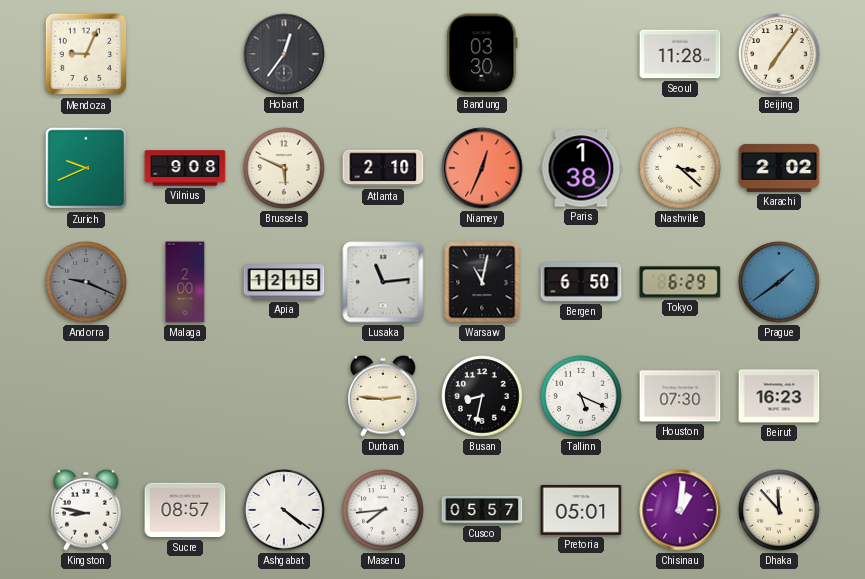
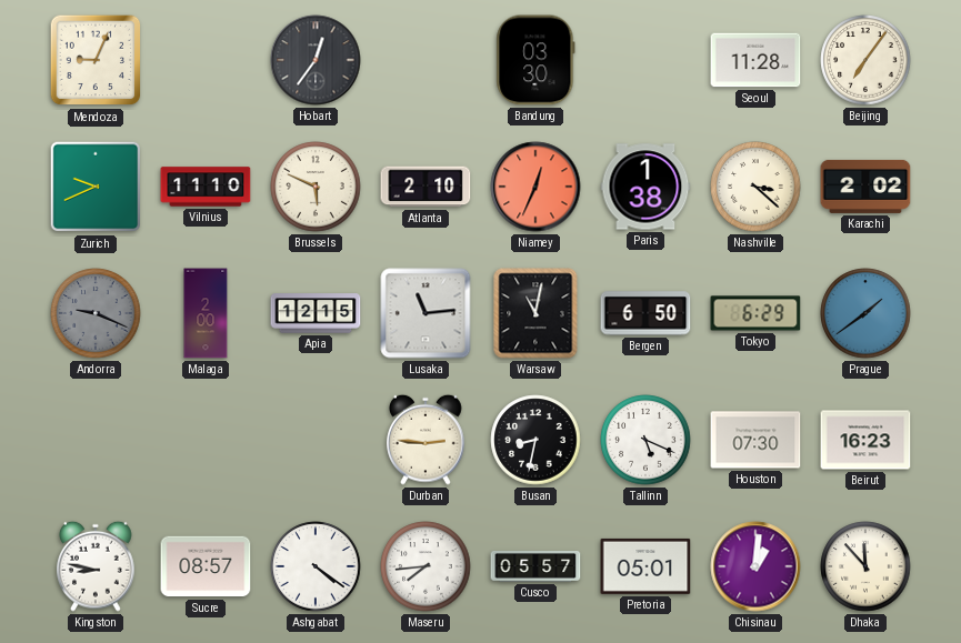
Vilnius: 9:08 -> 11:10 (206, 187)
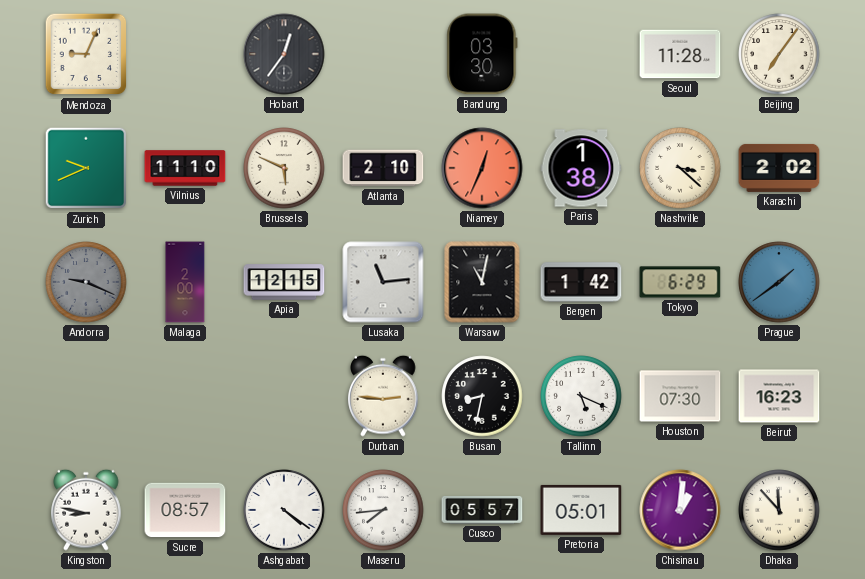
Bergen: 6:50 -> 1:42 (581, 282)
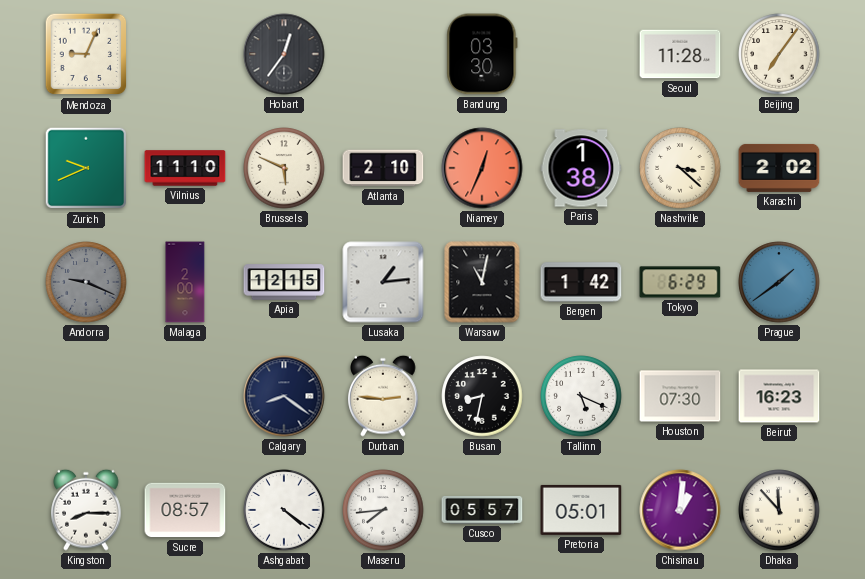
Lusaka: 11:14 -> 1:14 (383, 282)
Calgary: none -> 8:21 (284, 396)
Kingston: 8:47 -> 8:15 (86, 510)
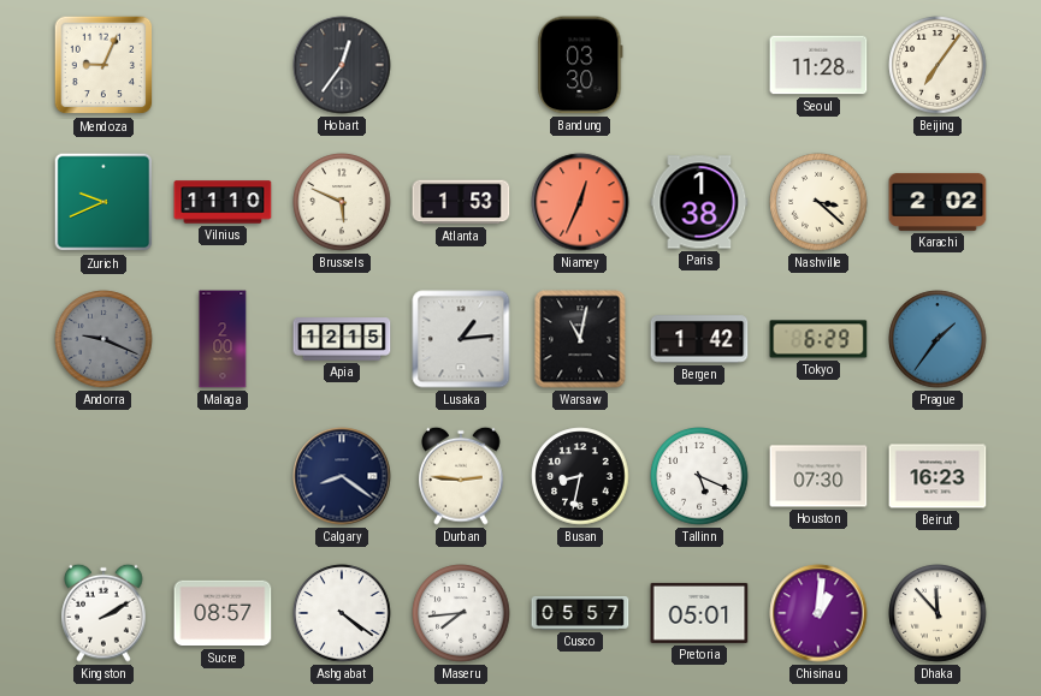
Atlanta: 2:10 -> 1:53 (461, 202)
Prague: 1:39 -> 1:36 (938, 339)
Kingston: 8:15 -> 2:10 (103, 613)
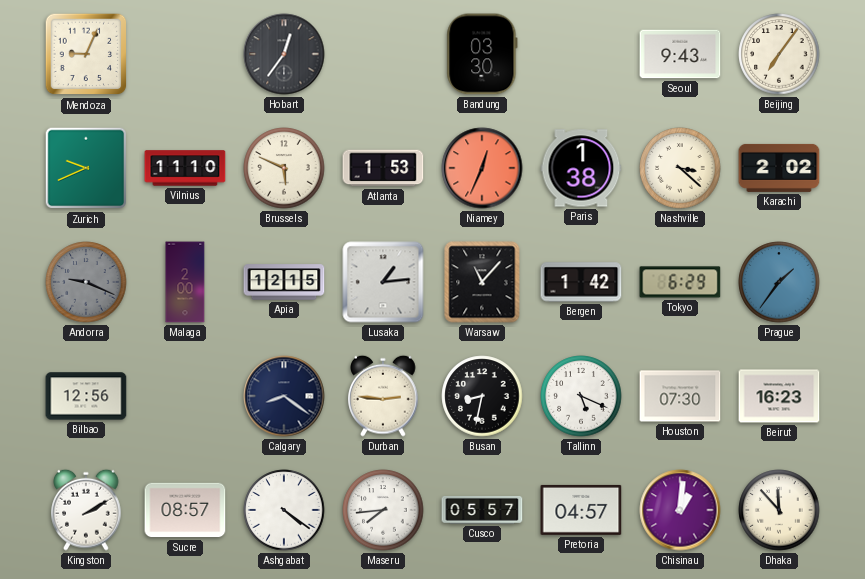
Seoul: 11:28 -> 9:43 (680, 54)
Warsaw: 11:02 -> 11:07 (482, 282)
Bilbao: none -> 12:56 (86, 396)
Pretoria: 05:01 -> 04:57 (581, 510)
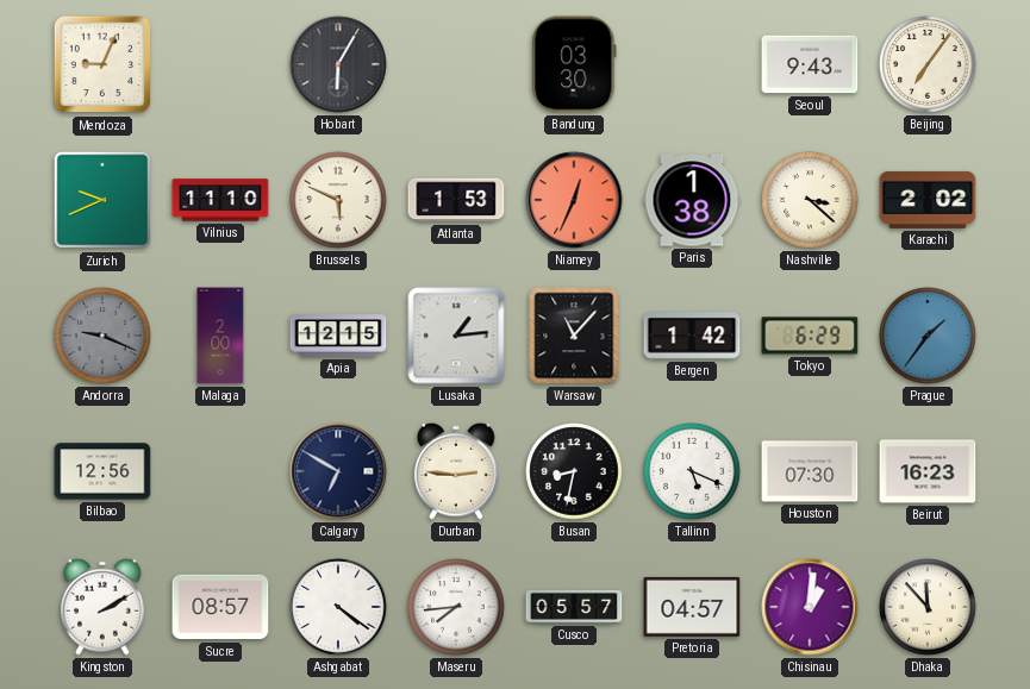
Hobart: 12:36 -> 6:05 (338, 64)
Calgary: 8:21 -> 6:50 (338, 471)
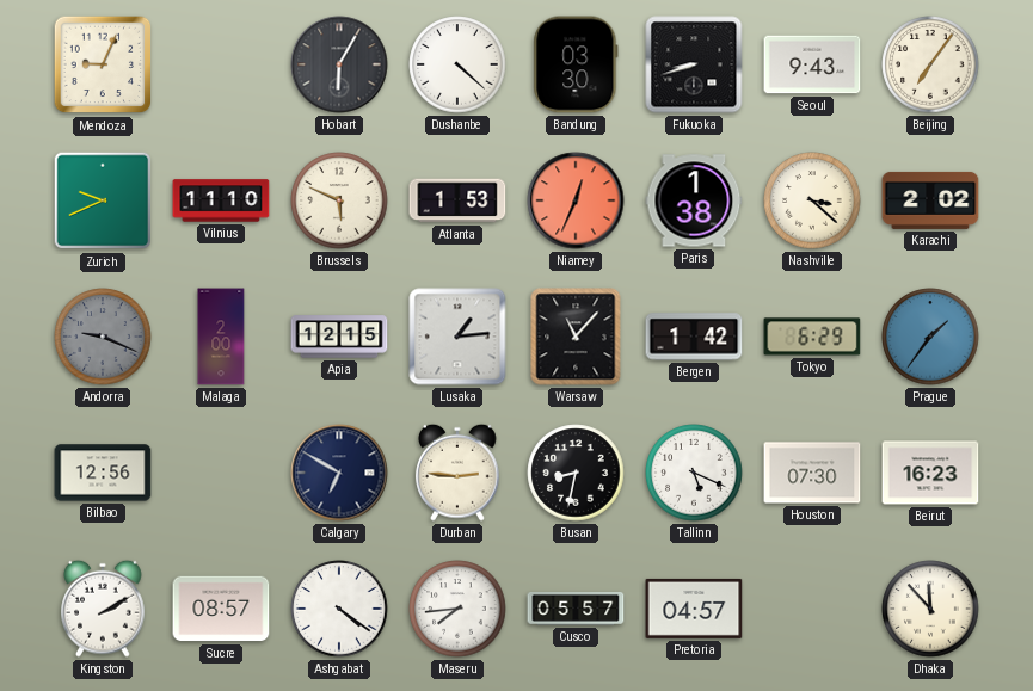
Dushanbe: none -> 4:22 (457, 64)
Fukuoka: none -> 8:42 (694, 64)
Chisinau: 1:01 -> none (810, 607)
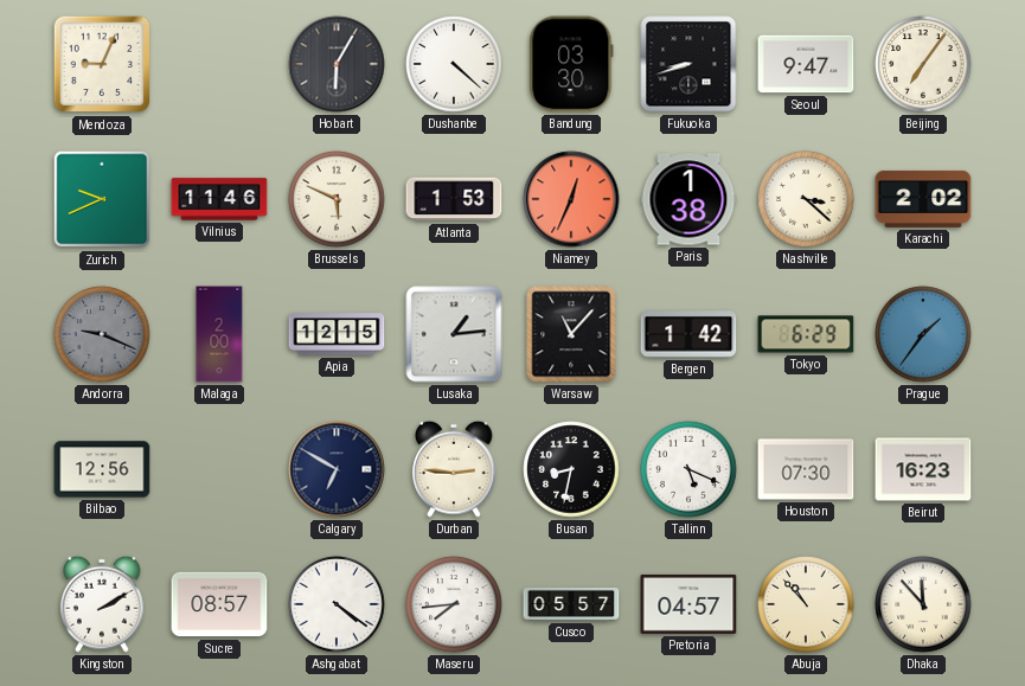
Seoul: 9:43 -> 9:47 (806, 64)
Vilnius: 11:10 -> 11:46 (219, 199)
Abuja: none -> 10:53 (806, 604)
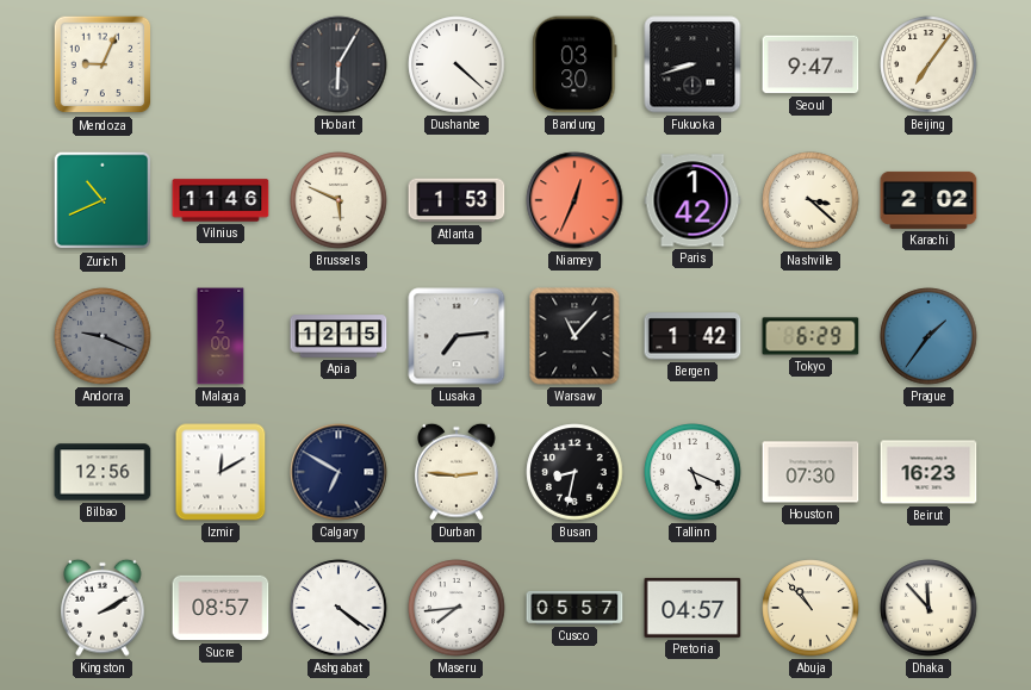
Zurich: 9:41 -> 10:41 (103, 200)
Paris: 1:38 -> 1:42 (692, 200)
Lusaka: 1:14 -> 7:14 (457, 336)
Izmir: none -> 12:10 (221, 472)
